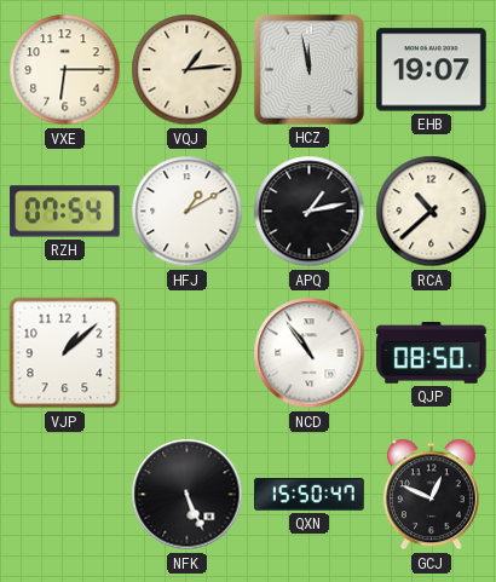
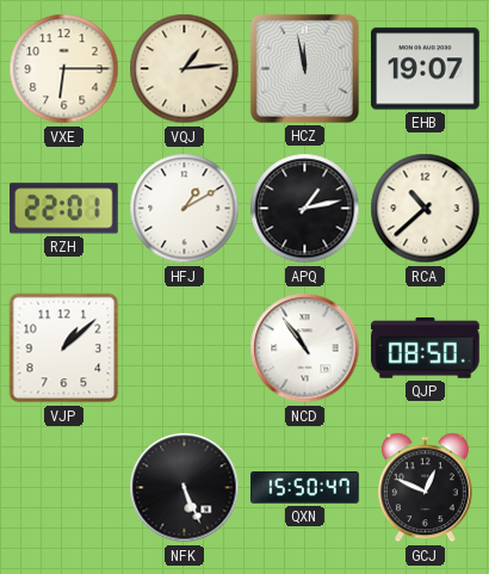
RZH: 07:54 -> 22:01 (64, 209)
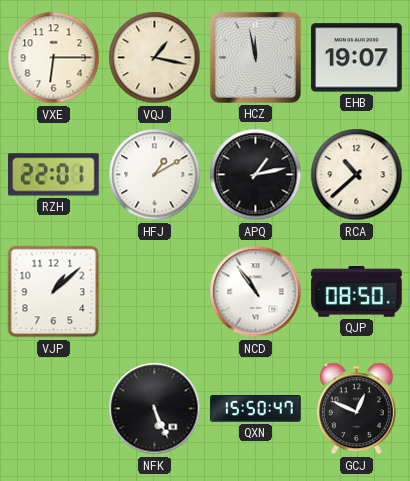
VQJ: 1:14 -> 1:17 (155, 58)
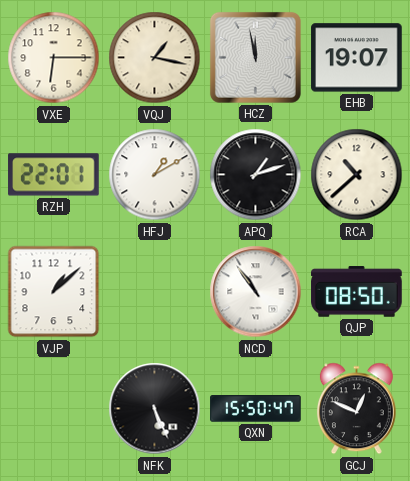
APQ: 1:13 -> 1:12 (256, 175)
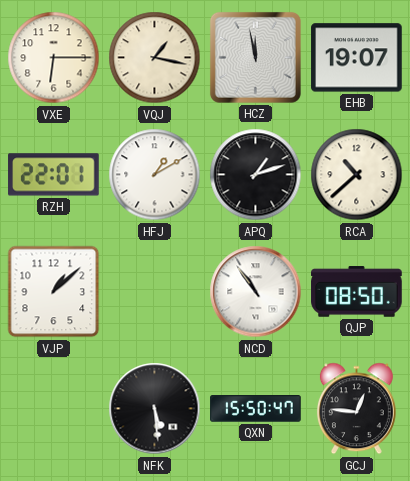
NFK: 5:26 -> 5:29 (155, 409)
GCJ: 12:49 -> 12:46 (356, 409)
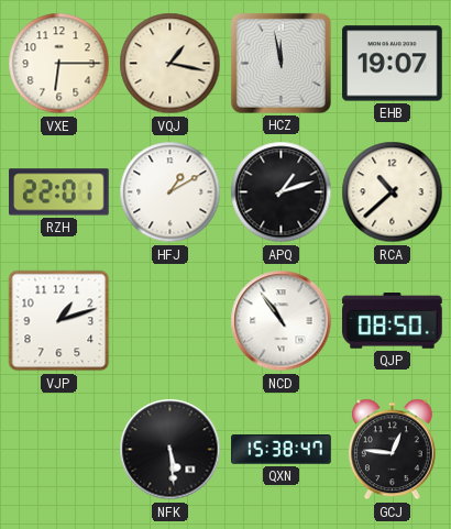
VJP: 1:08 -> 1:12 (59, 321)
QXN: 15:50 -> 15:38 (282, 450)
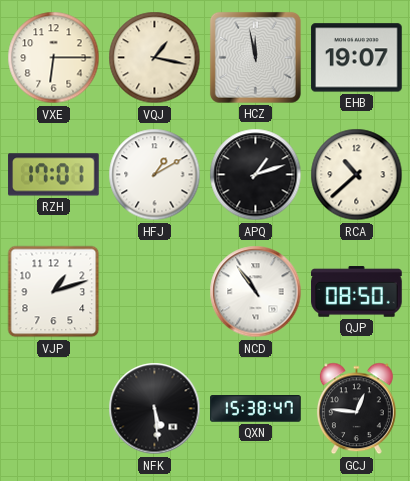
RZH: 22:01 -> 17:01 (54, 175)
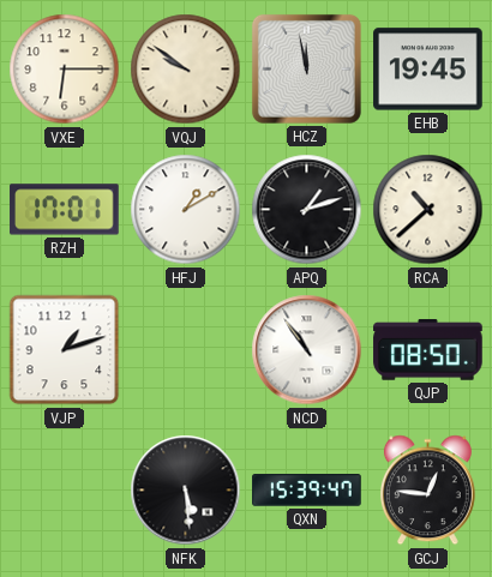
VQJ: 1:17 -> 9:51 (186, 70)
EHB: 19:07 -> 19:45 (428, 70)
QXN: 15:38 -> 15:39 (307, 491)
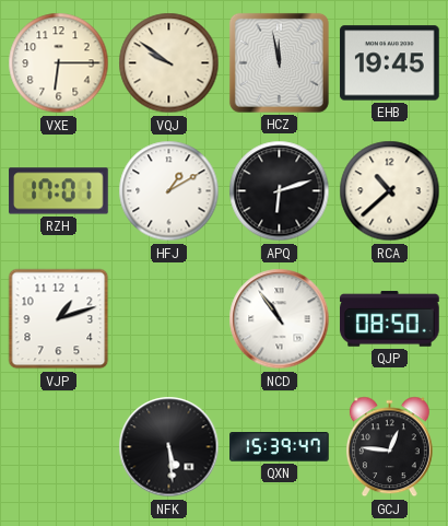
APQ: 1:12 -> 6:12 (280, 191)
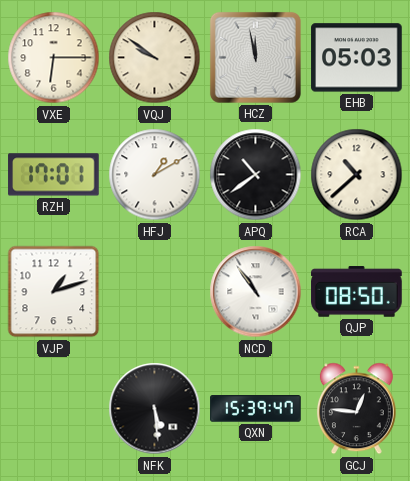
EHB: 19:45 -> 05:03 (357, 58)
APQ: 6:12 -> 10:39 (256, 175)
